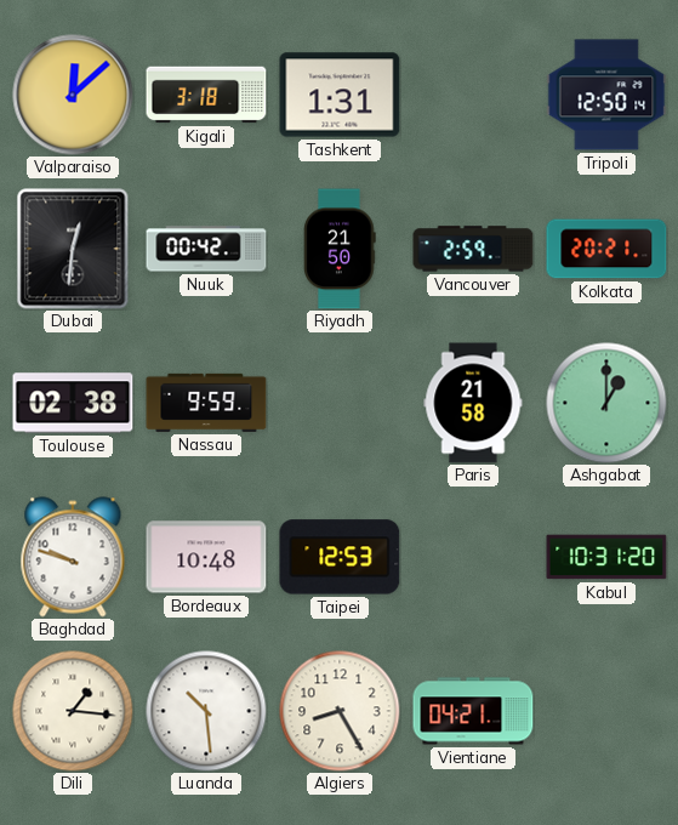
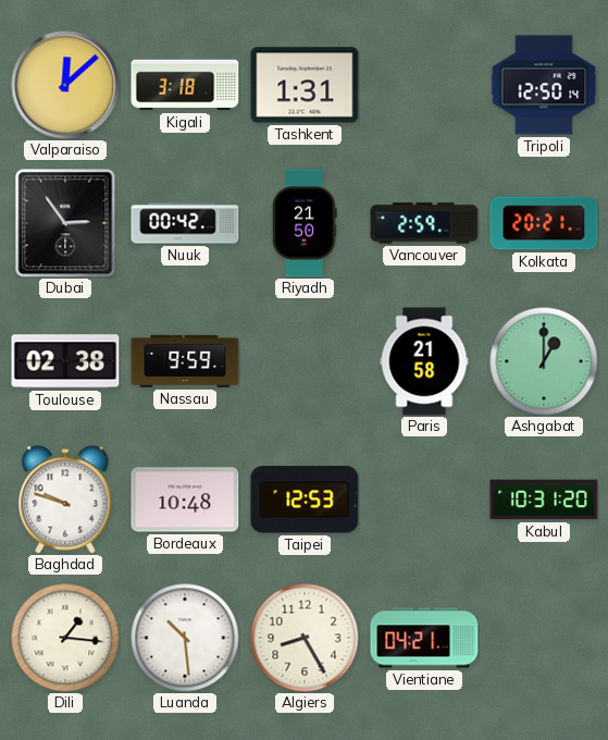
Dubai: 12:31 -> 2:54 (65, 223)
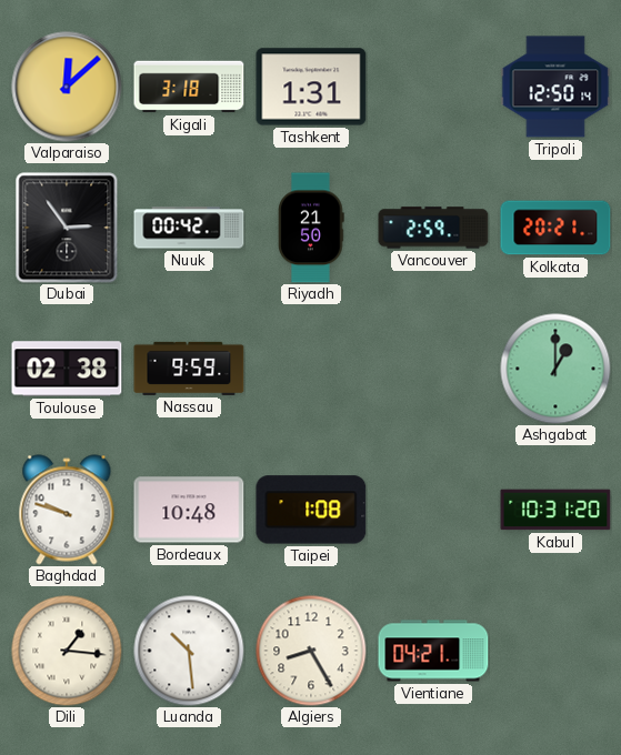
Paris: 21:58 -> none (424, 361)
Taipei: 12:53 -> 1:08 (311, 510)
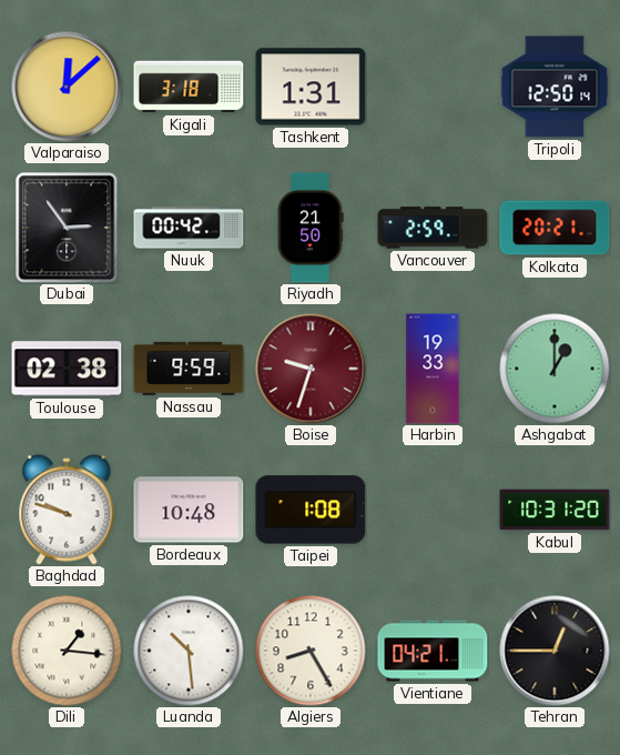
Boise: none -> 9:33 (311, 369)
Harbin: none -> 19:33 (433, 369)
Tehran: none -> 12:45 (555, 651)
